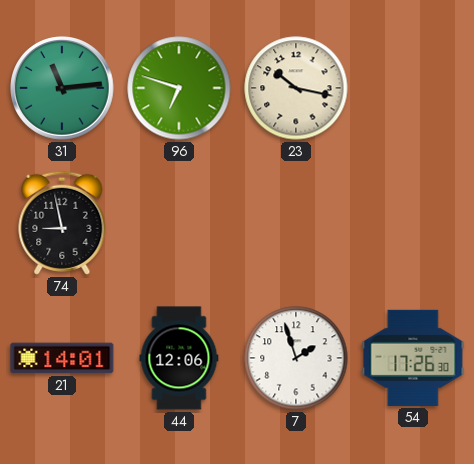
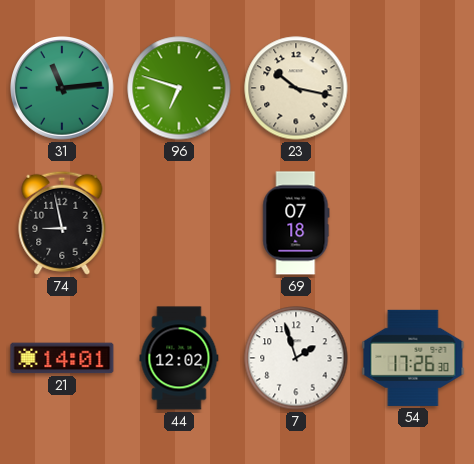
69: none -> 07:18 (296, 223)
44: 12:06 -> 12:02 (179, 358)
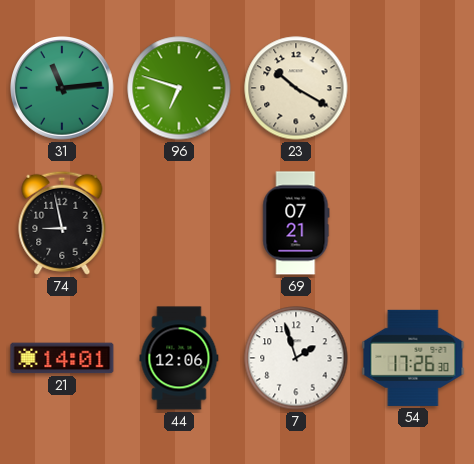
23: 10:17 -> 10:20 (296, 88)
69: 07:18 -> 07:21 (296, 223)
44: 12:02 -> 12:06 (179, 358)
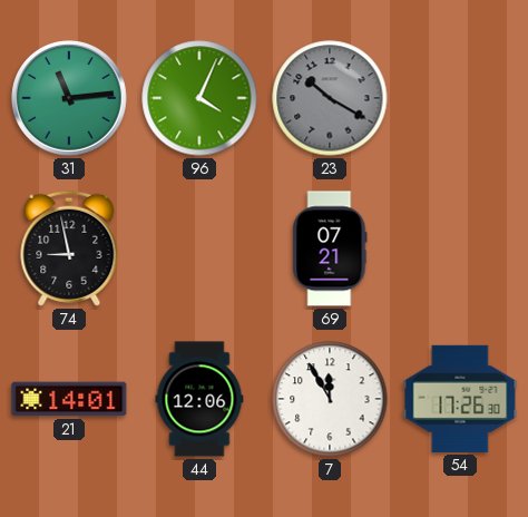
96: 6:48 -> 4:04 (199, 98)
23 dial: cream -> grey (330, 98)
7: 1:57 -> 11:55 (330, 399)
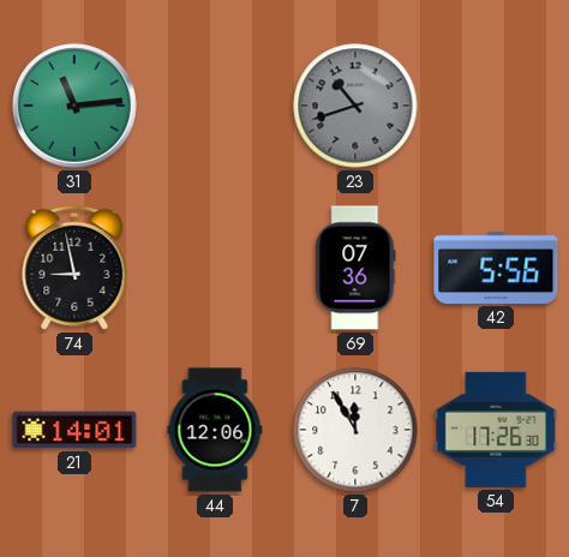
96: 4:04 -> none (199, 98)
23: 10:20 -> 10:42 (355, 106)
69: 07:21 -> 07:36 (355, 268)
42: none -> 5:56 (496, 268)
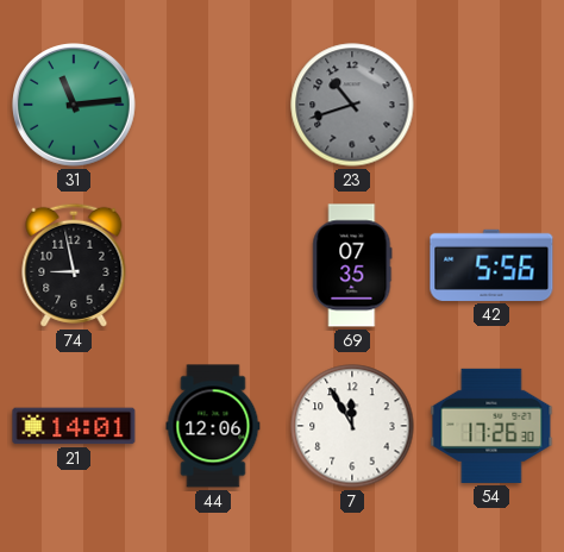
69: 07:36 -> 07:35 (352, 265)
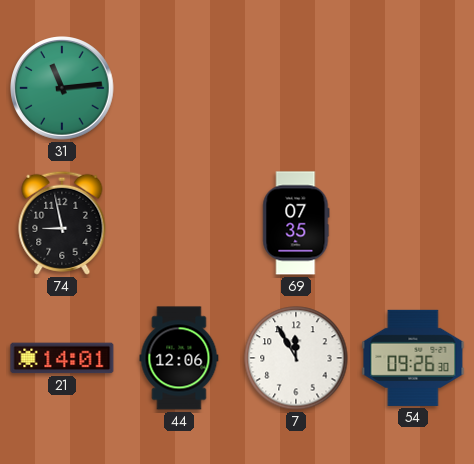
23: 10:42 -> none (352, 105)
42: 5:56 -> none (491, 265)
54: 17:26 -> 09:26 (413, 358)
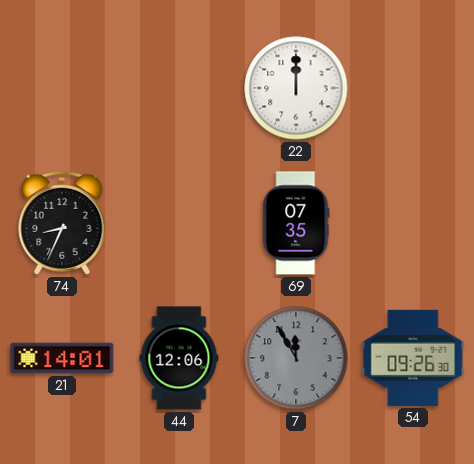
31: 11:14 -> none (63, 89)
22: none -> 12:00 (296, 88)
74: 8:58 -> 8:34 (62, 223)
7 dial: white -> grey (296, 358)
